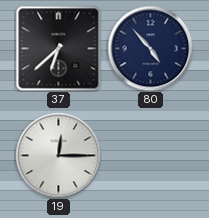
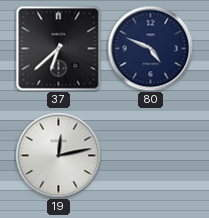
80: 4:53 -> 4:49 (150, 48)
19: 12:15 -> 12:13 (58, 155)
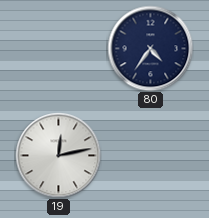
37: 6:38 -> none (58, 48)
80: 4:49 -> 4:36 (150, 48)
